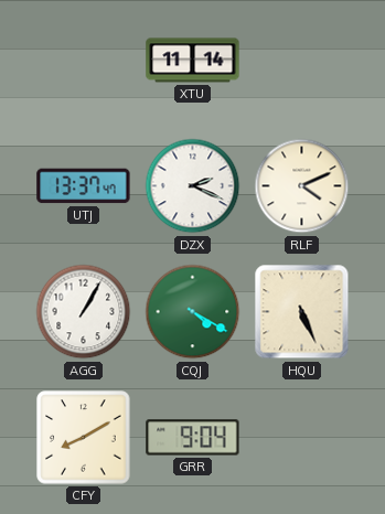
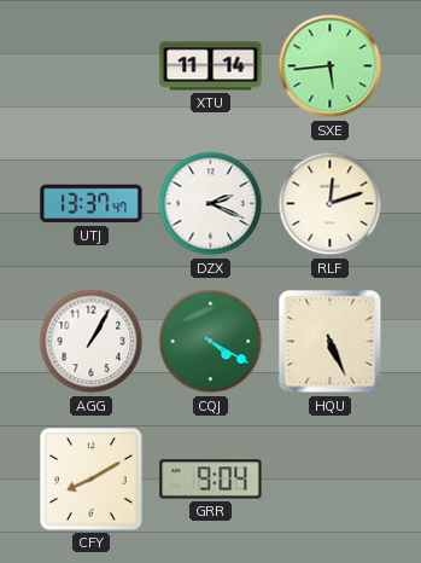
SXE: none -> 5:44 (331, 66)
RLF: 4:11 -> 12:12 (331, 204)
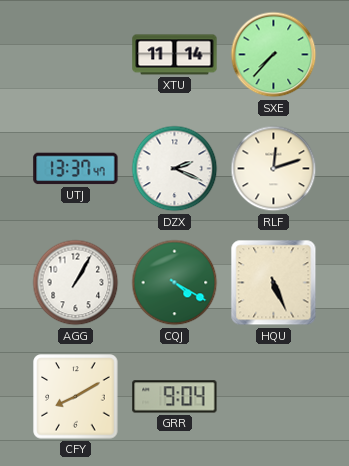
SXE: 5:44 -> 7:37 (274, 55)
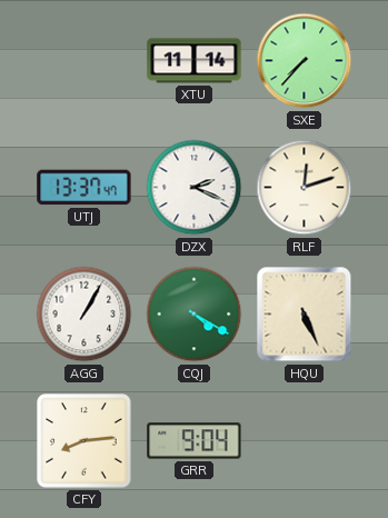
CFY: 8:10 -> 8:14 (84, 441)
